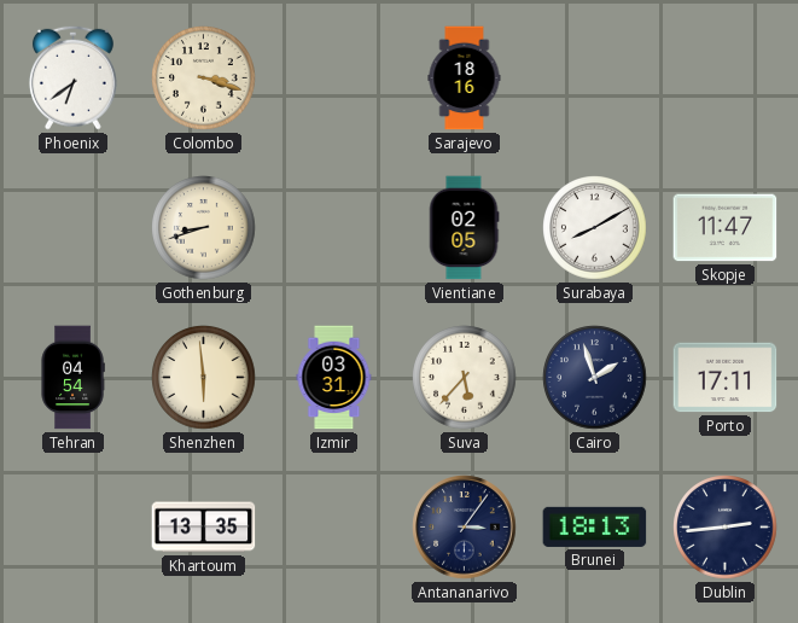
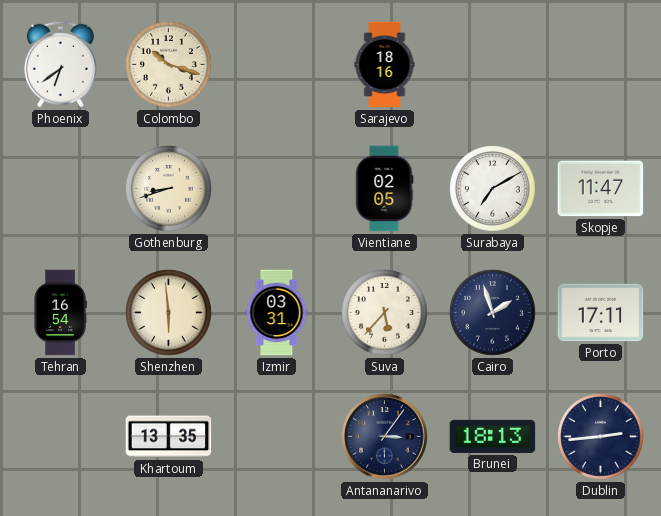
Colombo: 3:18 -> 10:18 (169, 65)
Surabaya: 8:10 -> 7:10 (493, 189)
Tehran: 04:54 -> 16:54 (60, 313)
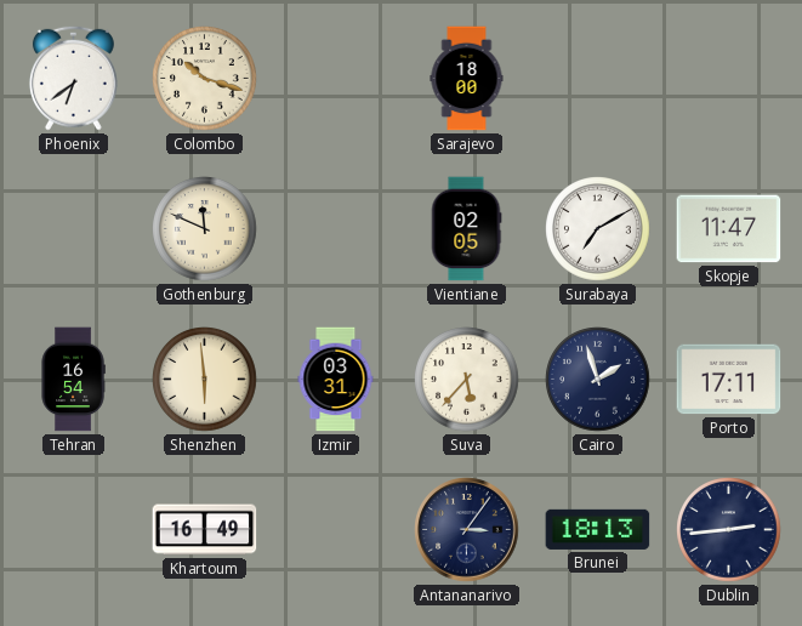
Sarajevo: 18:16 -> 18:00 (467, 79)
Gothenburg: 8:42 -> 11:49 (205, 229)
Khartoum: 13:35 -> 16:49 (205, 530)
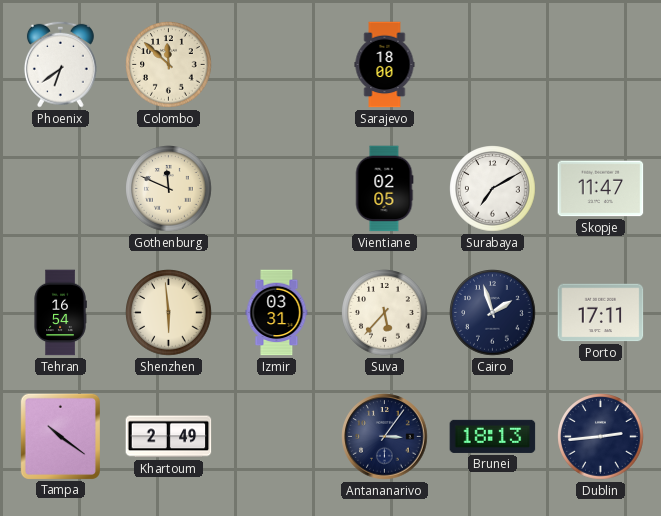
Colombo: 10:18 -> 11:52 (169, 65)
Tampa: none -> 10:21 (60, 436)
Khartoum: 16:49 -> 2:49 (169, 437)
